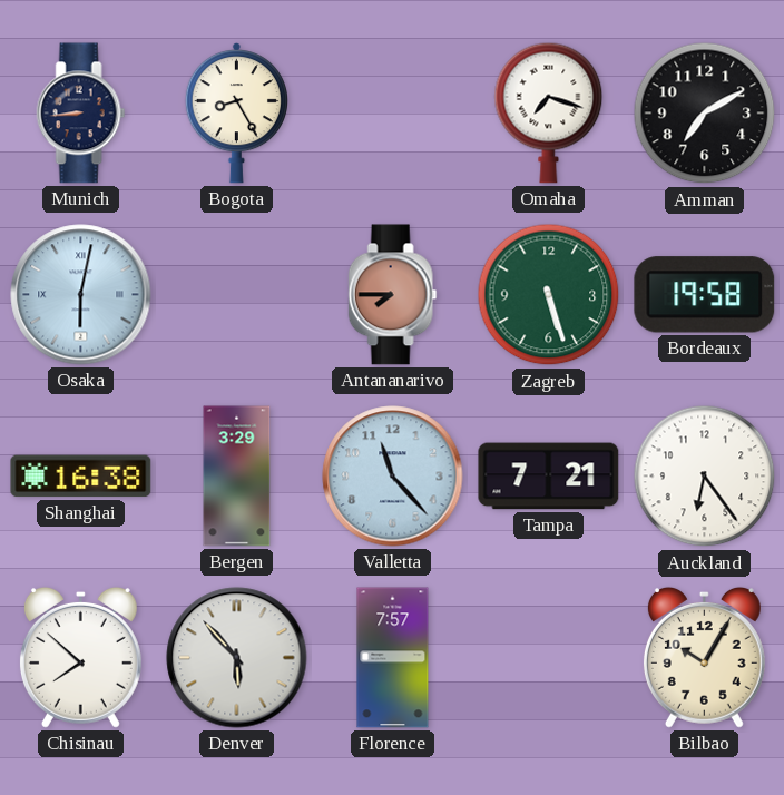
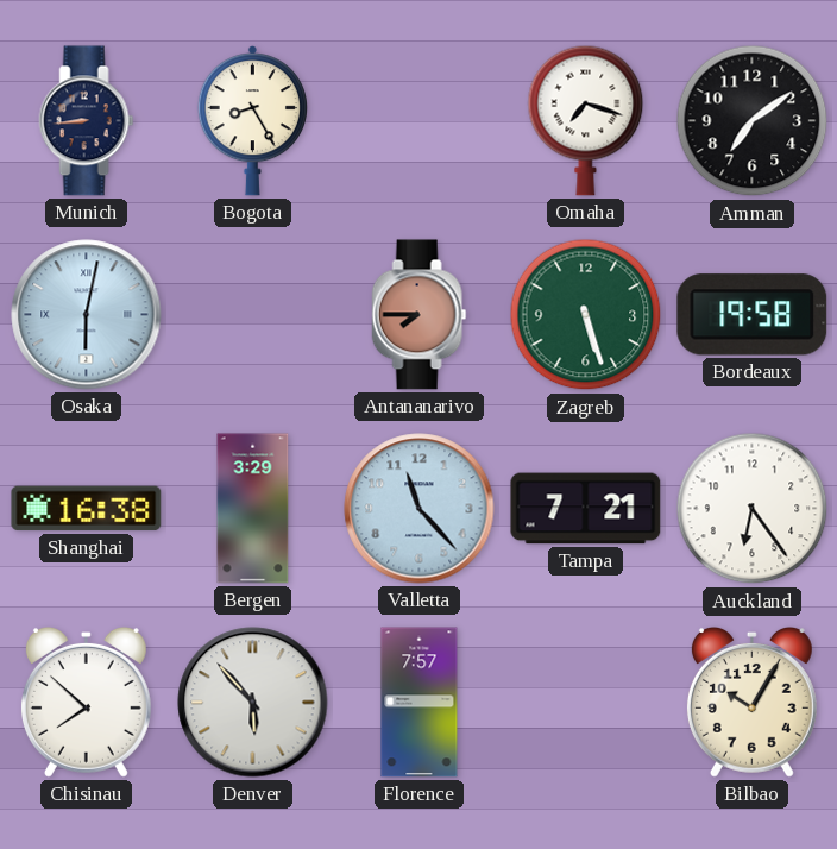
Amman: 7:10 -> 7:09 (753, 121)
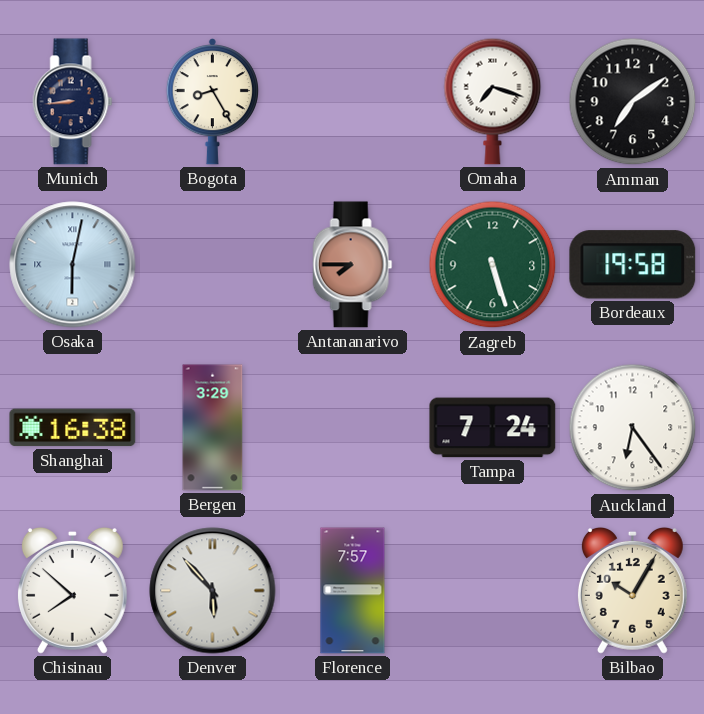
Valletta: 11:23 -> none (420, 509)
Tampa: 7:21 -> 7:24 (493, 428)
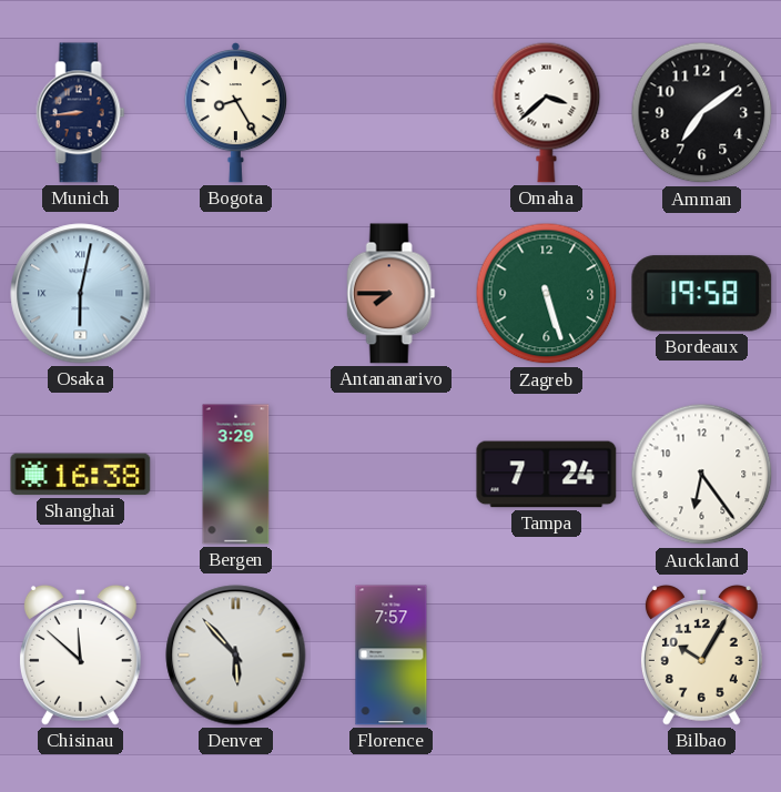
Omaha: 7:18 -> 3:38 (547, 112)
Chisinau: 7:52 -> 11:52 (80, 654)
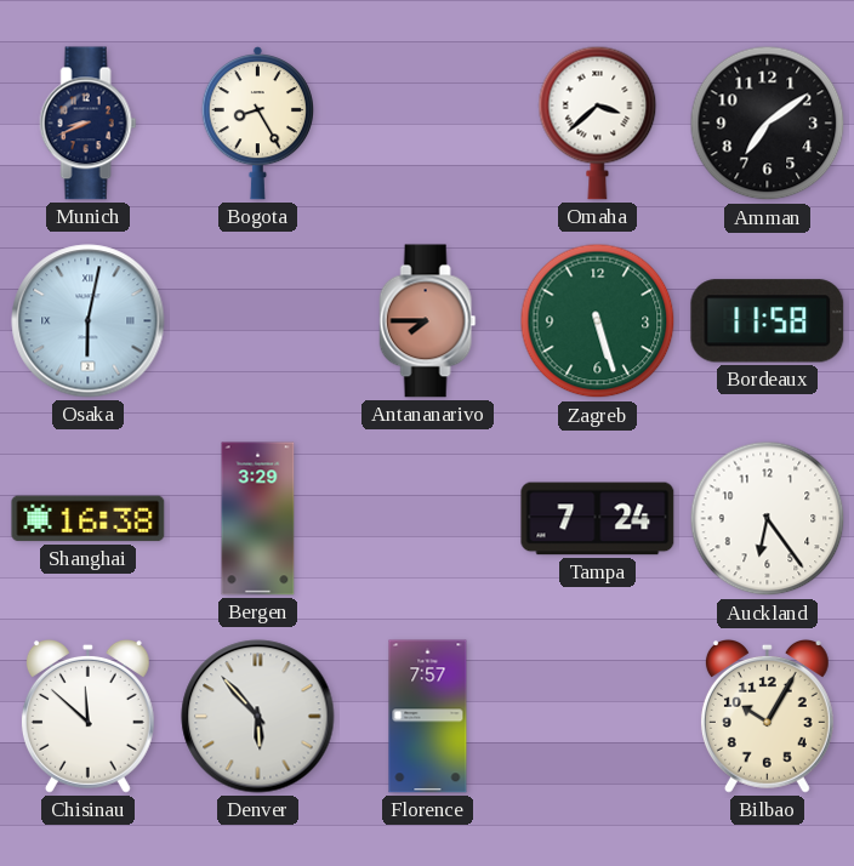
Munich: 8:44 -> 8:41 (89, 124)
Bordeaux: 19:58 -> 11:58 (768, 321)
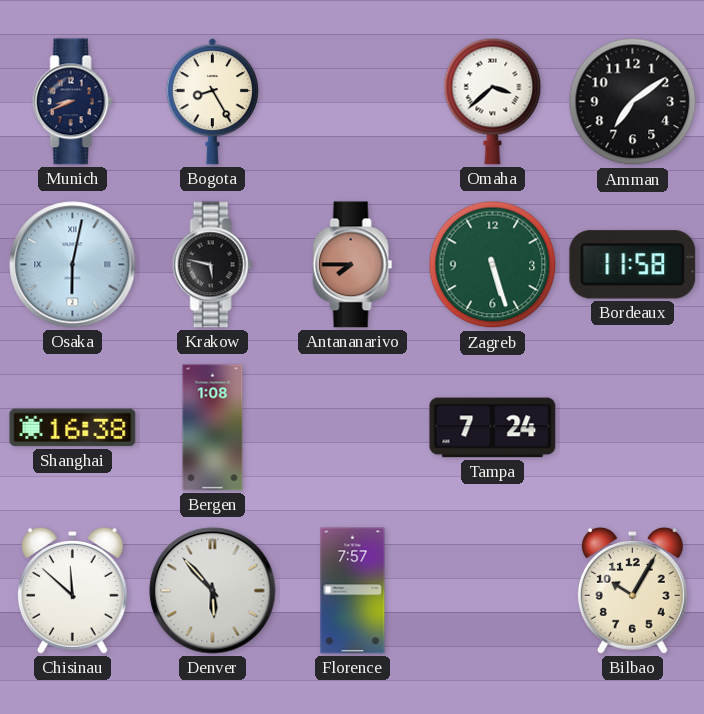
Krakow: none -> 5:47 (213, 265)
Bergen: 3:29 -> 1:08 (213, 428)
Auckland: 6:24 -> none (768, 519)
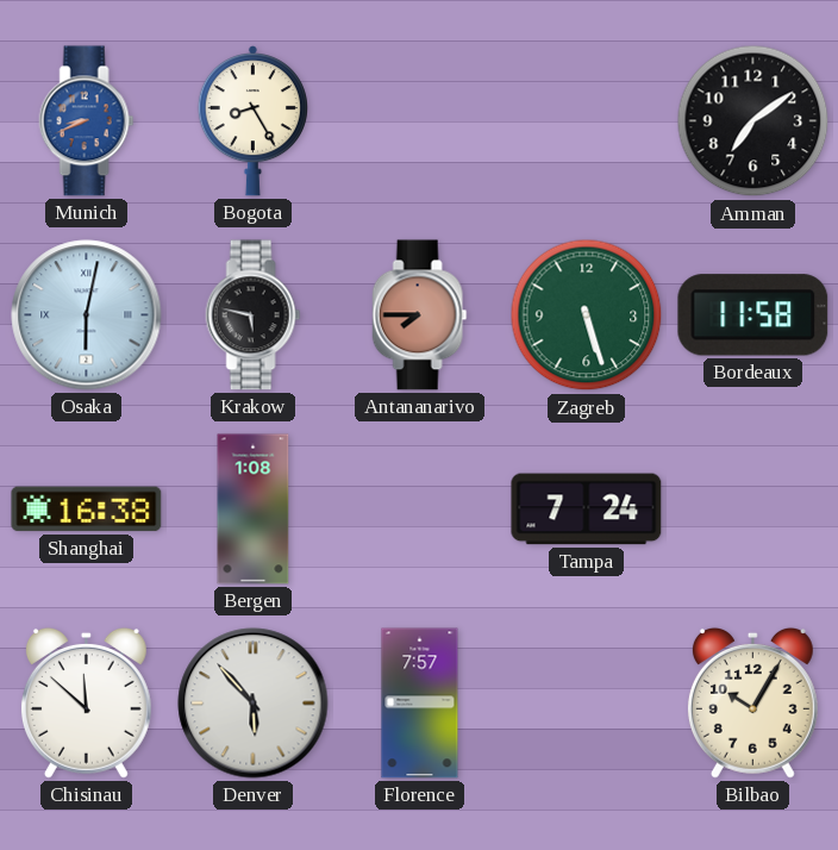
Munich dial: navy -> blue (87, 121)
Omaha: 3:38 -> none (493, 101)
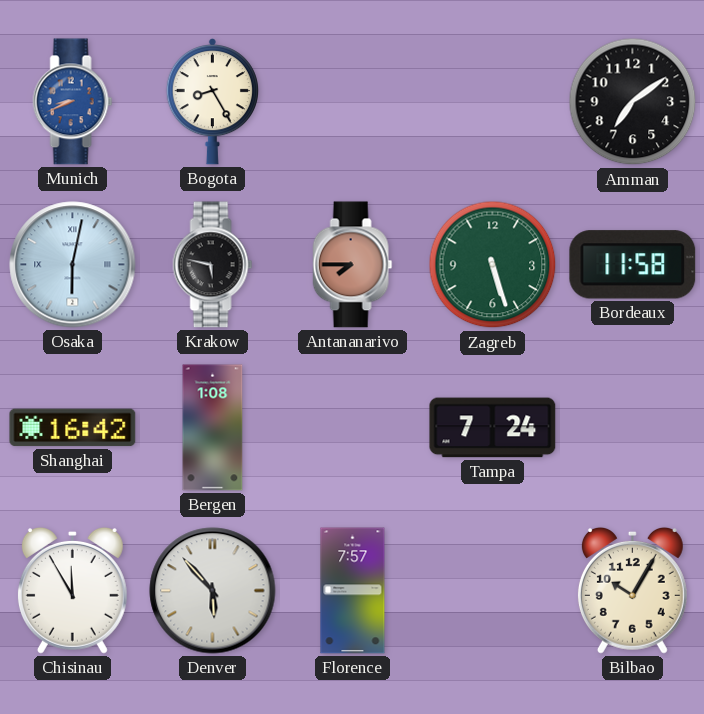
Shanghai: 16:38 -> 16:42 (73, 428)
Chisinau: 11:52 -> 11:55 (72, 590)
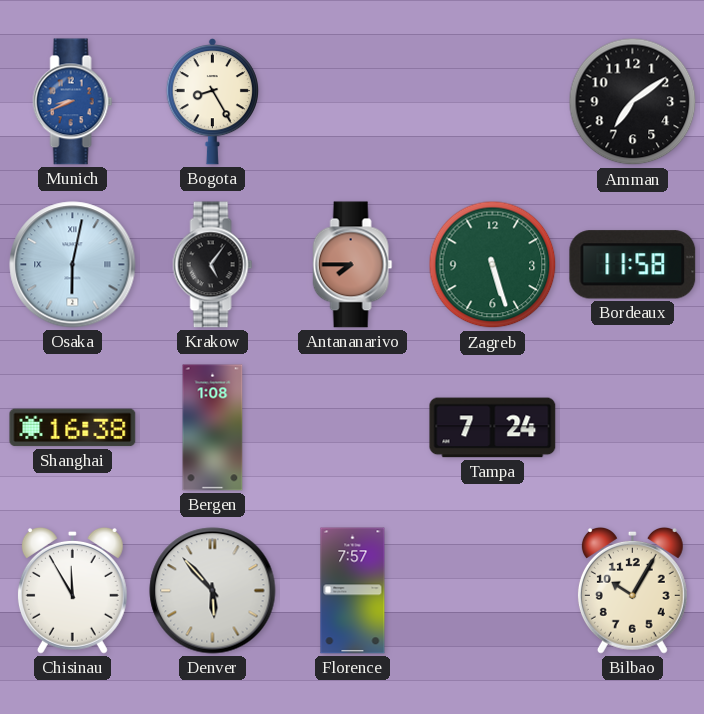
Krakow: 5:47 -> 5:06 (213, 265)
Shanghai: 16:42 -> 16:38 (73, 428)
